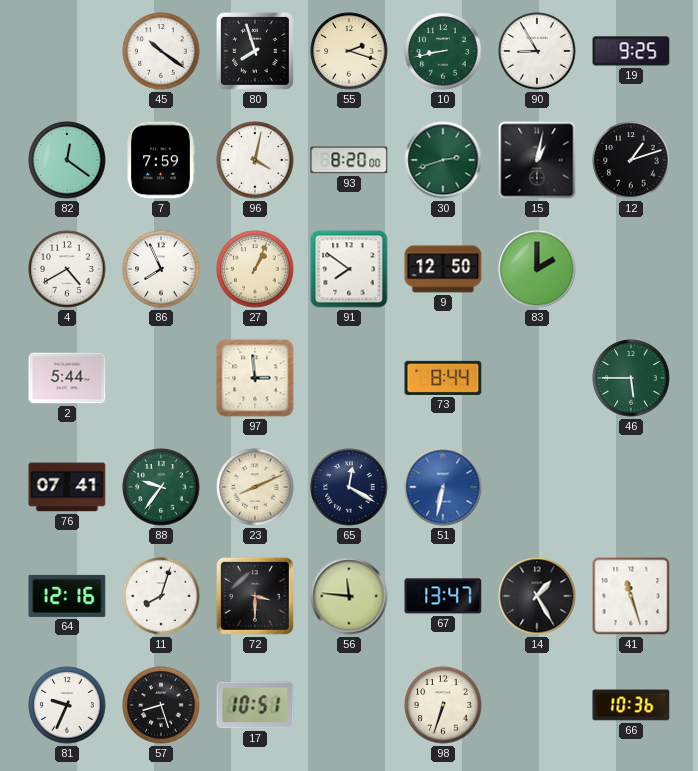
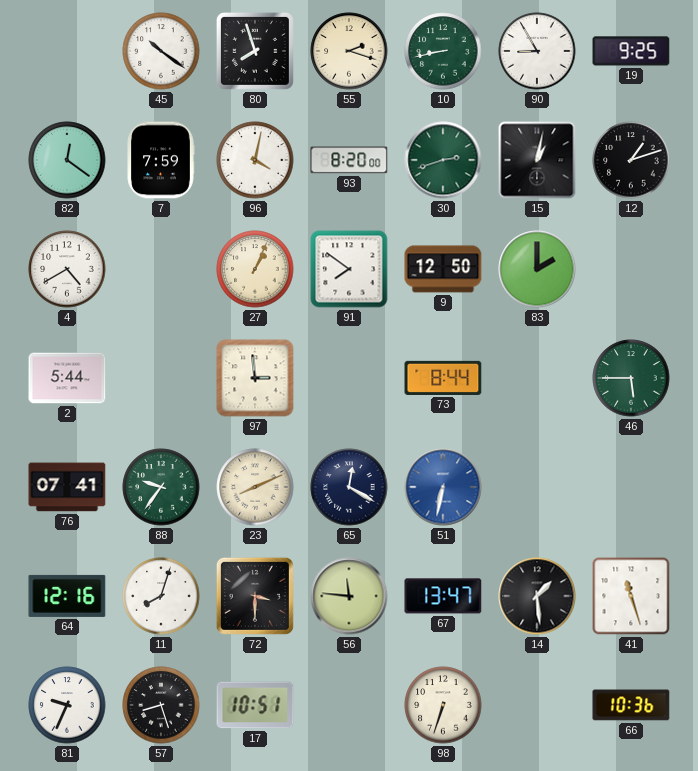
86: 7:56 -> none (161, 269)
14: 1:25 -> 1:29 (537, 596)
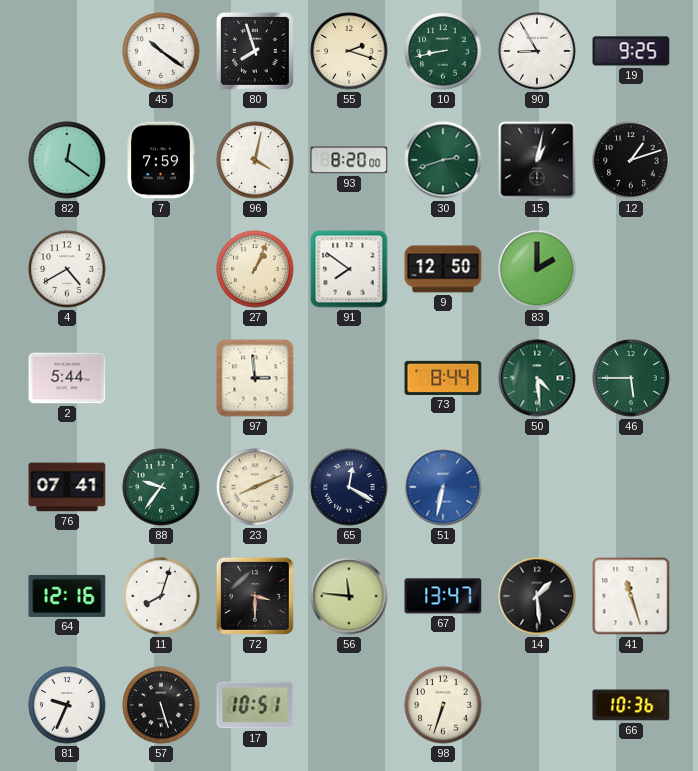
50: none -> 4:29 (537, 378)
57: 8:27 -> 5:27 (161, 705)
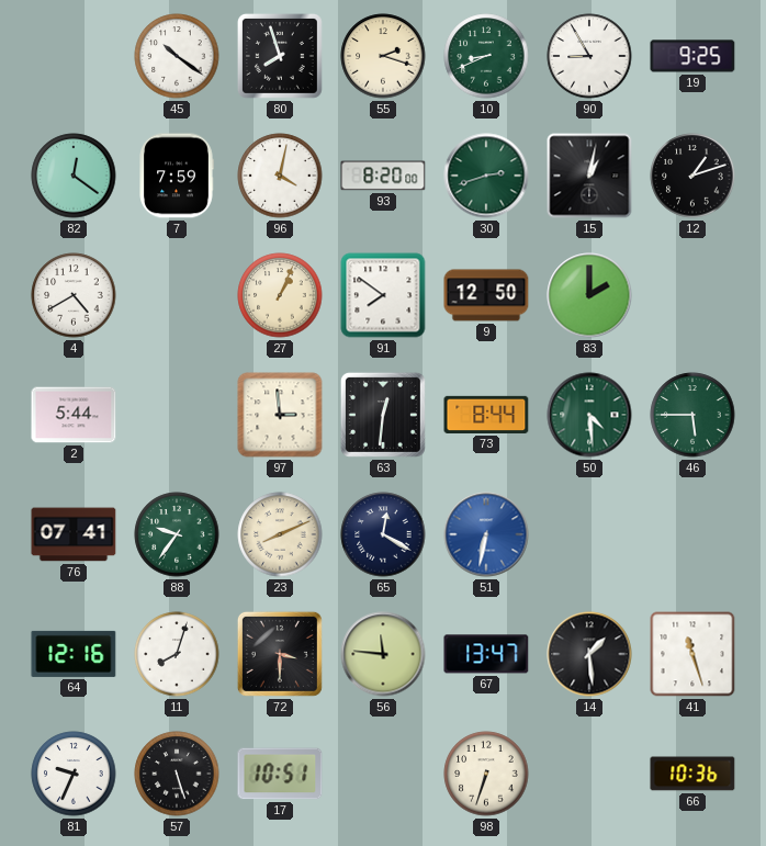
10: 8:43 -> 8:41 (486, 56)
63: none -> 12:31 (383, 415)
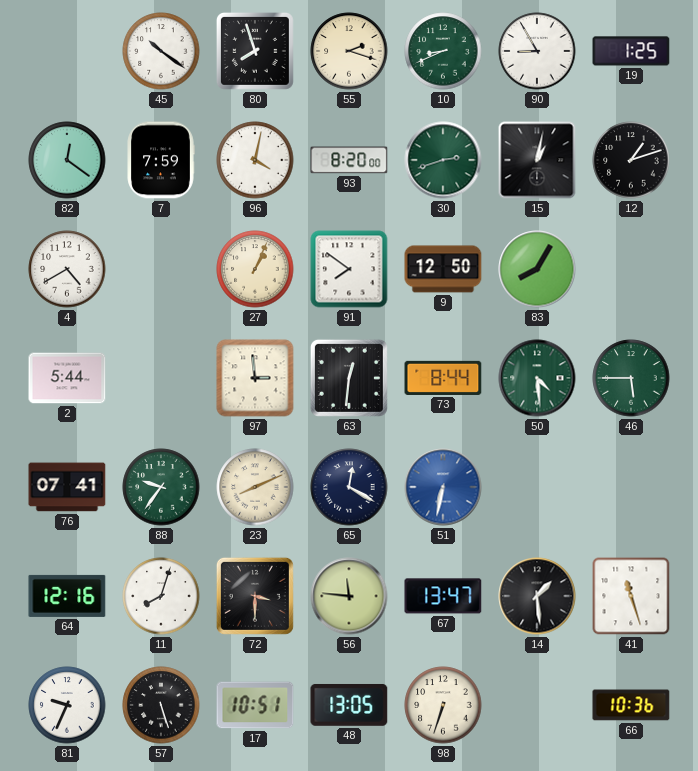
19: 9:25 -> 1:25 (631, 51)
83: 2:00 -> 8:05 (537, 269)
48: none -> 13:05 (349, 705)
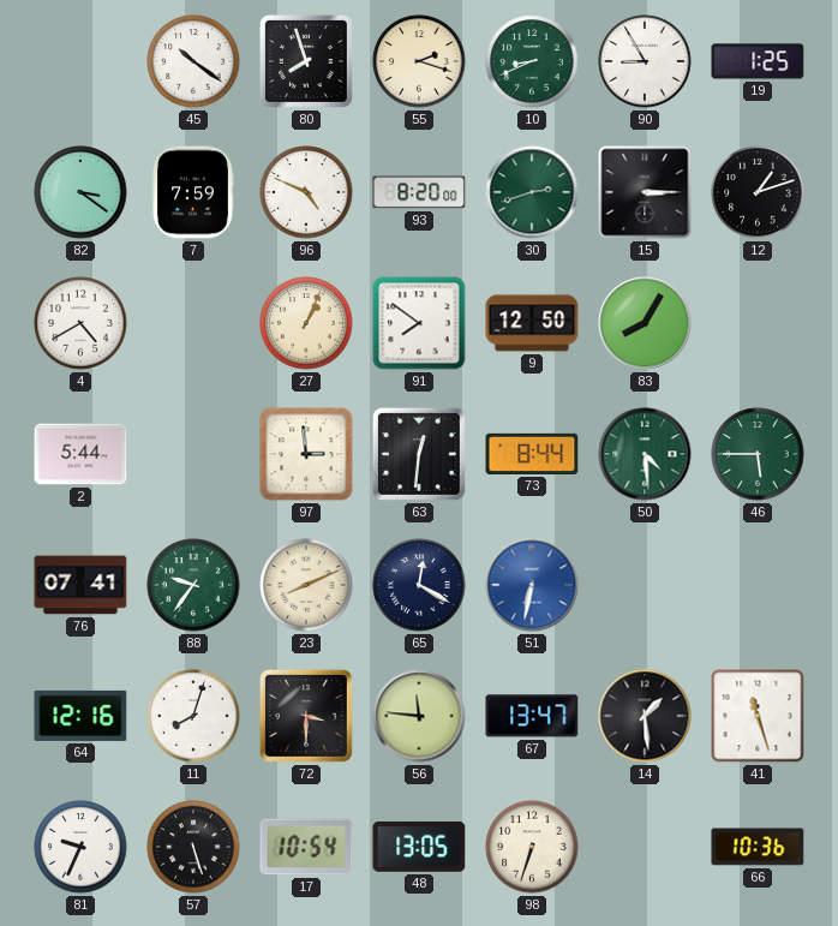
82: 12:21 -> 3:21 (80, 192)
96: 4:02 -> 4:49 (306, 192)
15: 1:02 -> 3:15 (645, 192)
17: 10:51 -> 10:54 (306, 847)
